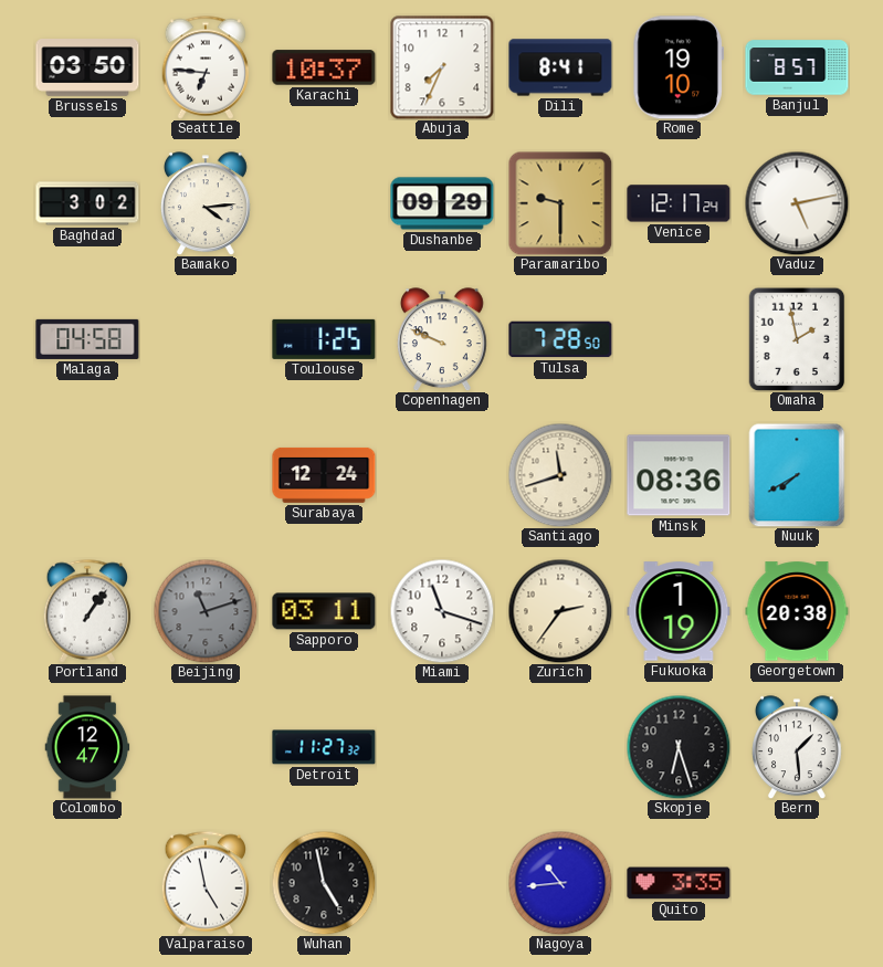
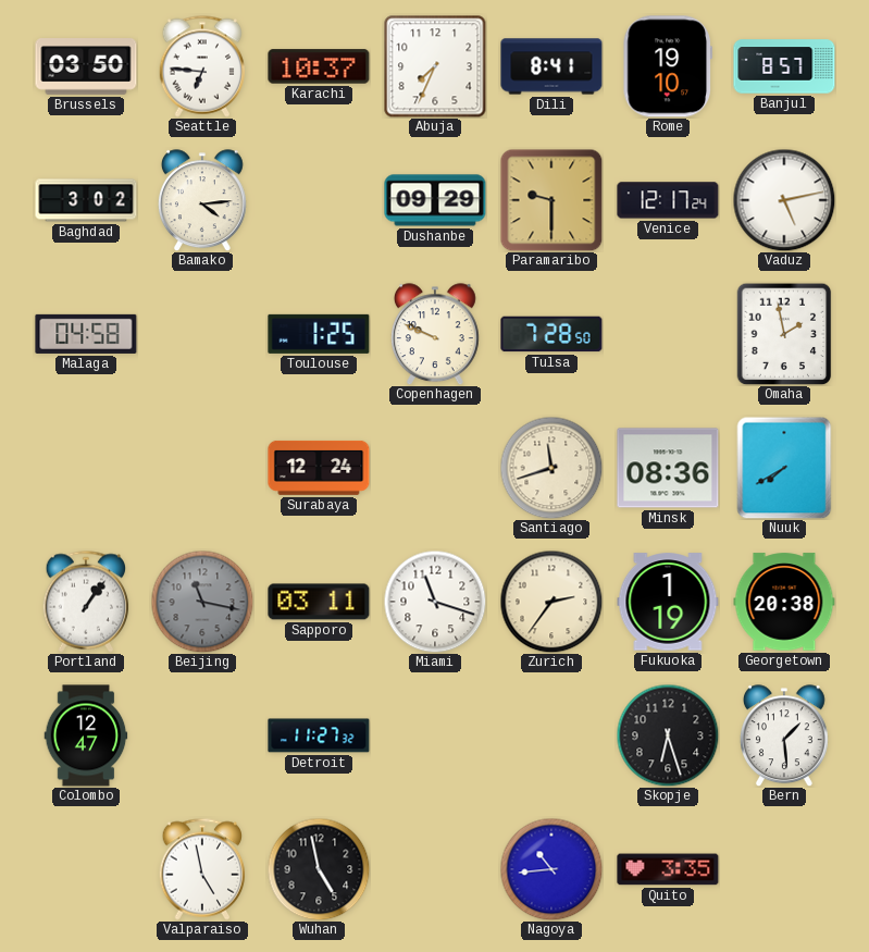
Beijing: 11:12 -> 11:17 (202, 602)
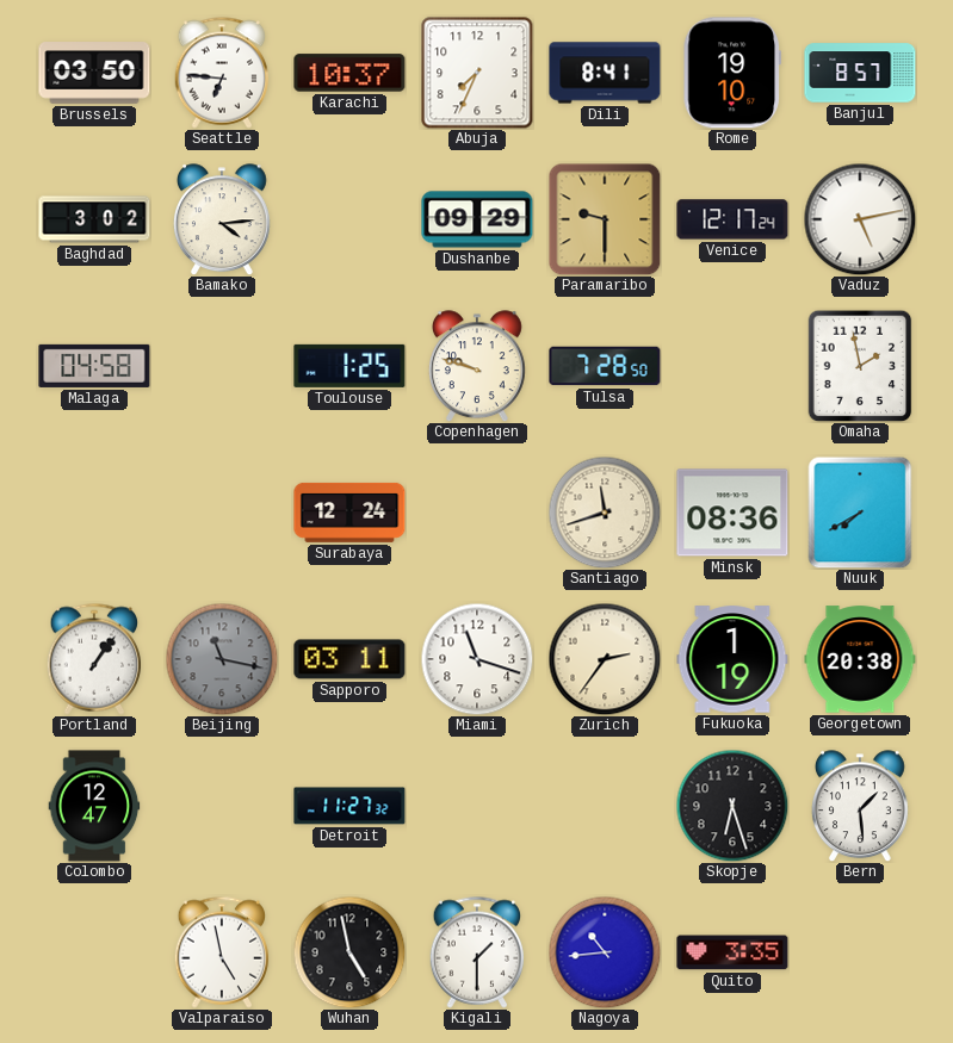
Copenhagen: 9:49 -> 9:48 (477, 366)
Kigali: none -> 1:30 (477, 952)
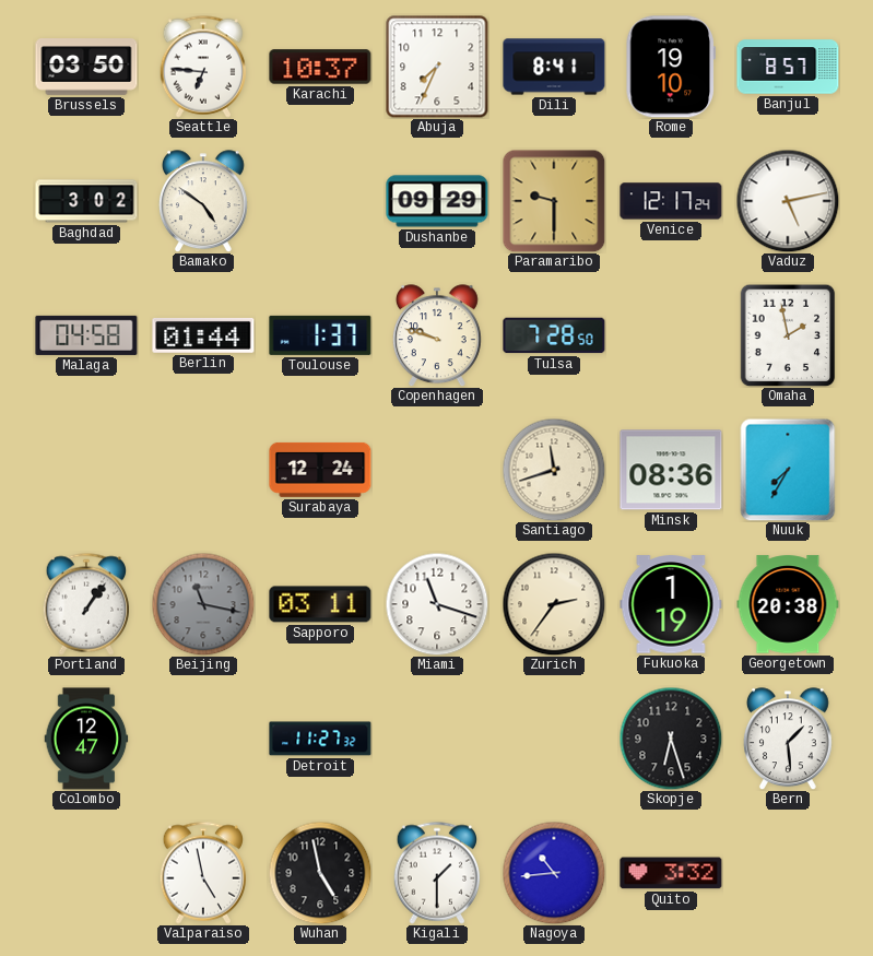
Bamako: 4:14 -> 4:51 (203, 201)
Berlin: none -> 01:44 (203, 335)
Toulouse: 1:25 -> 1:37 (320, 335)
Nuuk: 7:40 -> 7:35 (788, 470)
Quito: 3:35 -> 3:32 (671, 873)
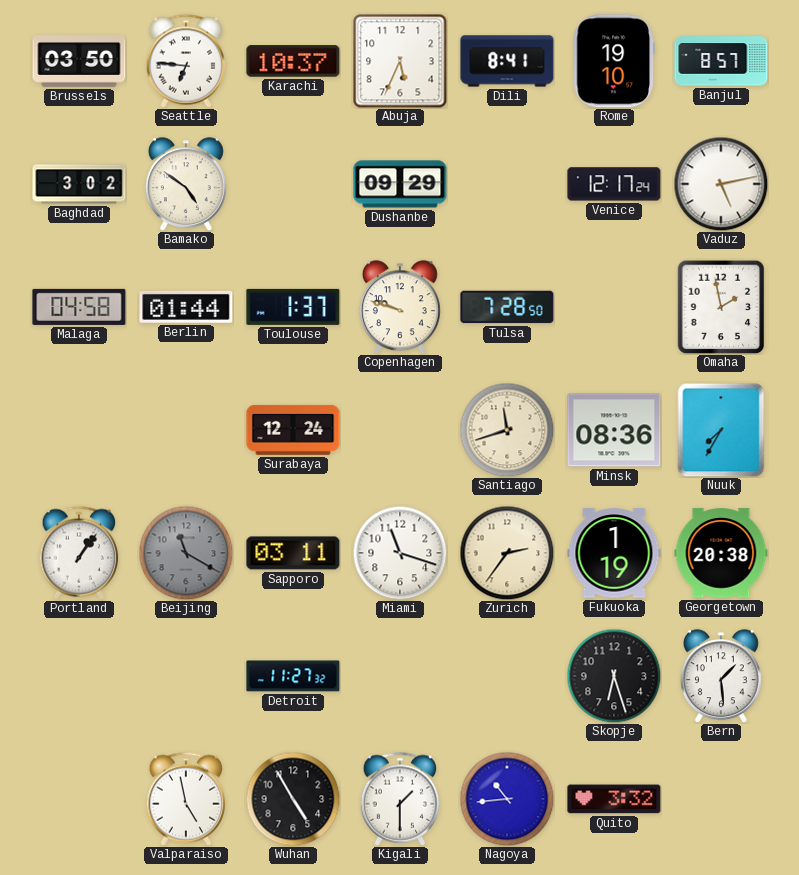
Abuja: 7:34 -> 5:34 (400, 61)
Paramaribo: 9:30 -> none (554, 201)
Beijing: 11:17 -> 11:20 (186, 553)
Colombo: 12:47 -> none (86, 739)
Wuhan: 4:58 -> 4:55 (293, 799)
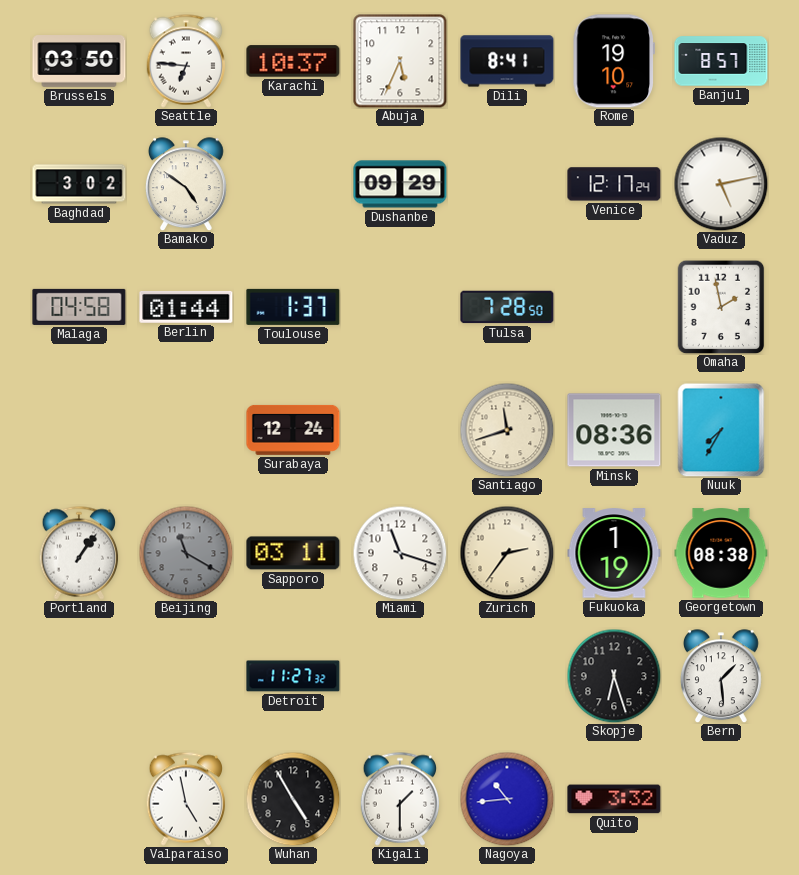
Copenhagen: 9:48 -> none (400, 307)
Georgetown: 20:38 -> 08:38 (721, 553)
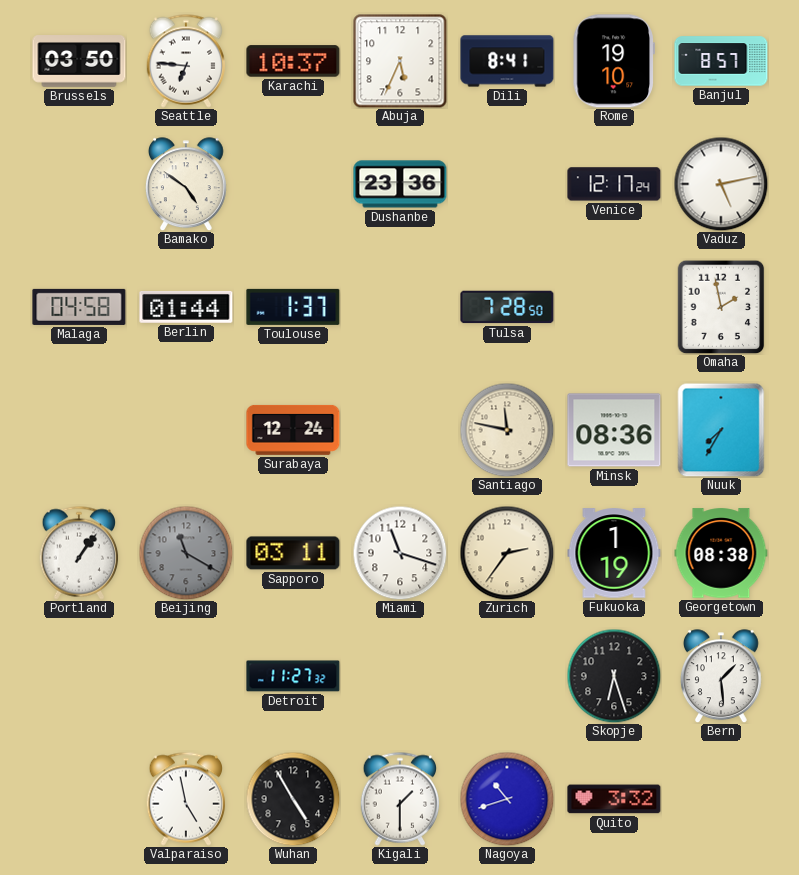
Baghdad: 3:02 -> none (79, 184)
Dushanbe: 09:29 -> 23:36 (400, 184)
Santiago: 11:42 -> 11:47 (507, 430)
Nagoya: 10:44 -> 10:42 (507, 799)
